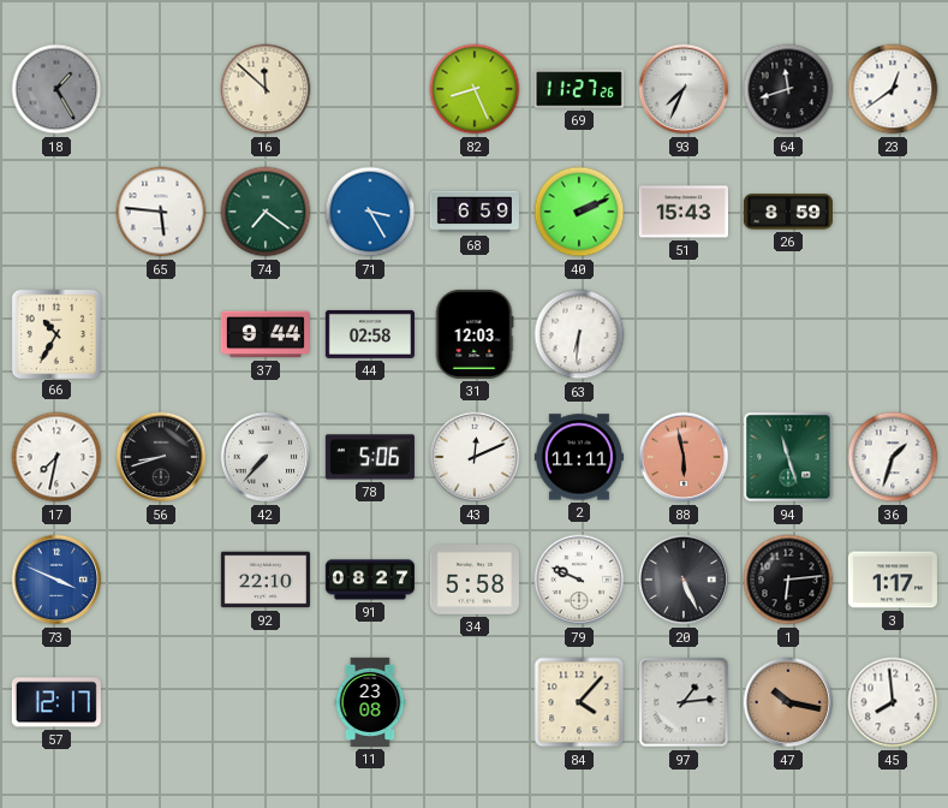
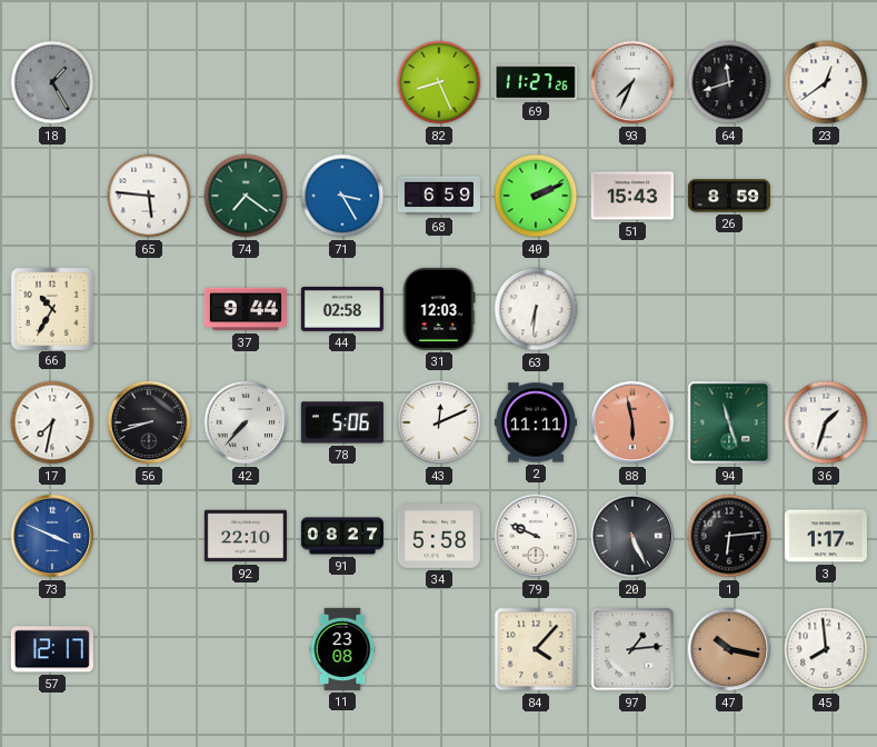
16: 11:52 -> none (266, 89)
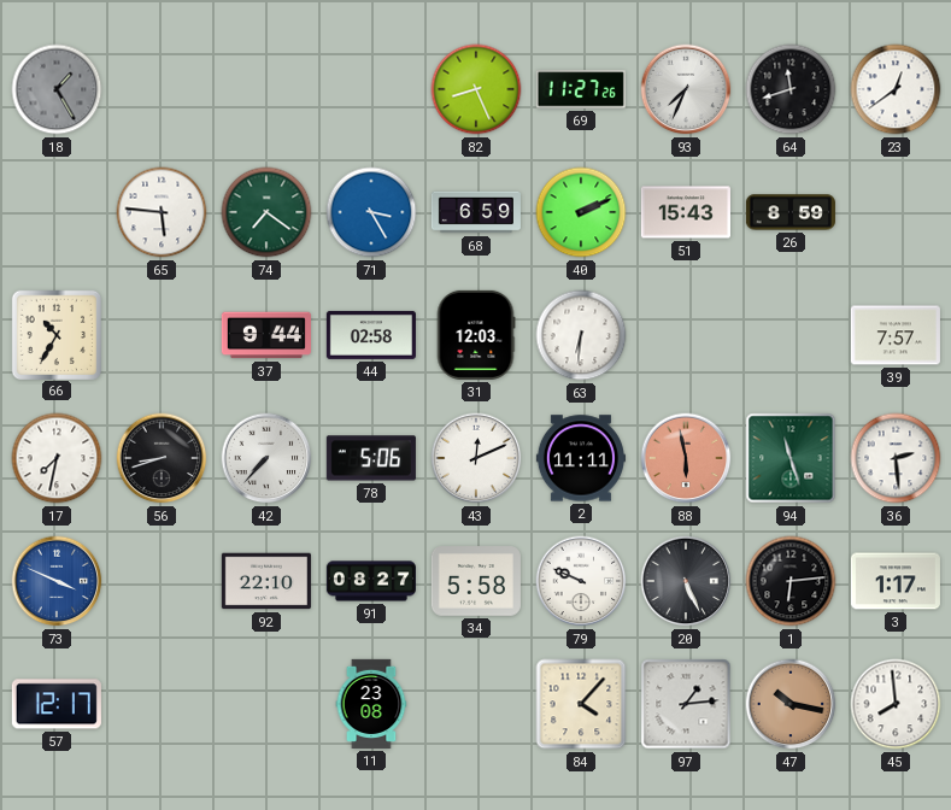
39: none -> 7:57 (896, 335)
36: 1:33 -> 2:29 (896, 458)
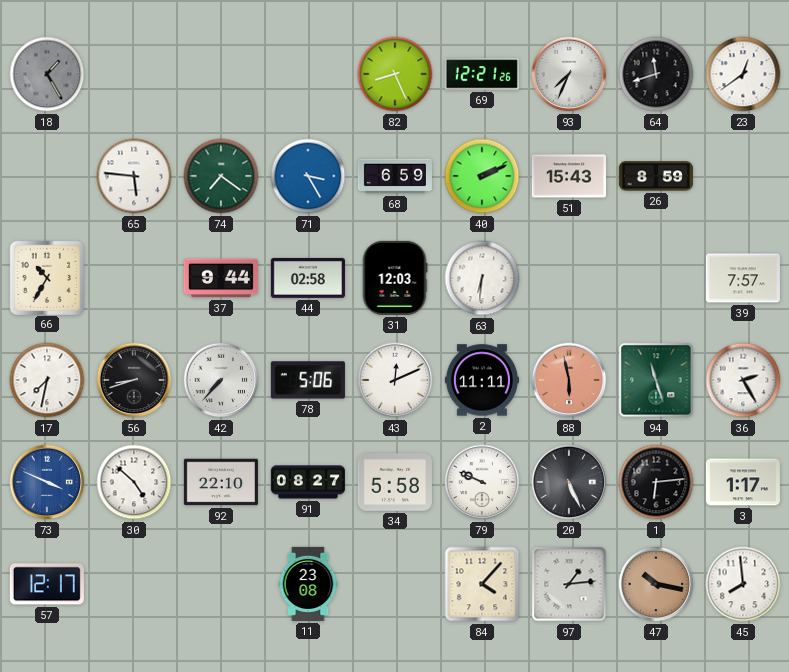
69: 11:27 -> 12:21 (482, 74)
36: 2:29 -> 2:25 (743, 380)
30: none -> 4:52 (134, 482)
